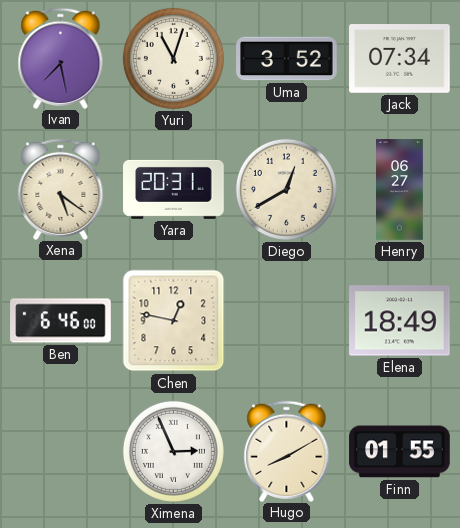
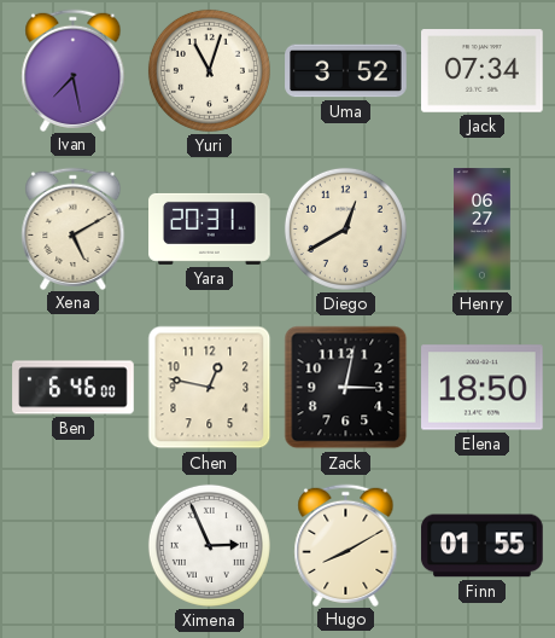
Xena: 5:21 -> 5:10 (74, 228)
Zack: none -> 3:02 (346, 388)
Elena: 18:49 -> 18:50 (483, 388)
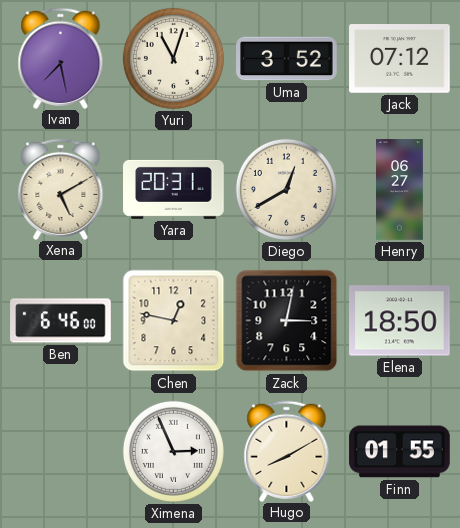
Jack: 07:34 -> 07:12 (400, 59)
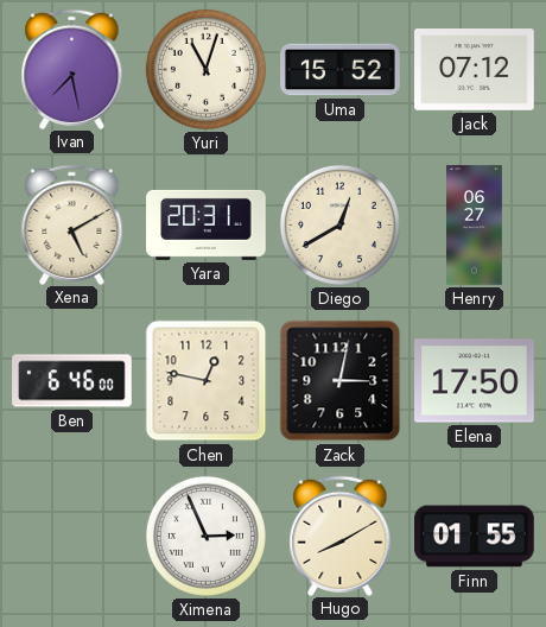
Uma: 3:52 -> 15:52 (341, 70)
Elena: 18:50 -> 17:50 (475, 381)
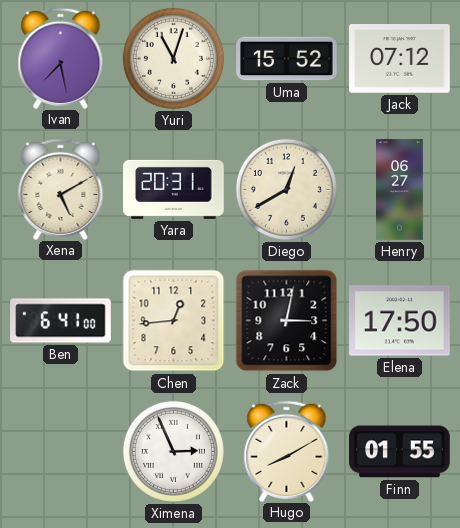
Ben: 6:46 -> 6:41 (61, 321)
Chen: 12:47 -> 12:44 (174, 321)
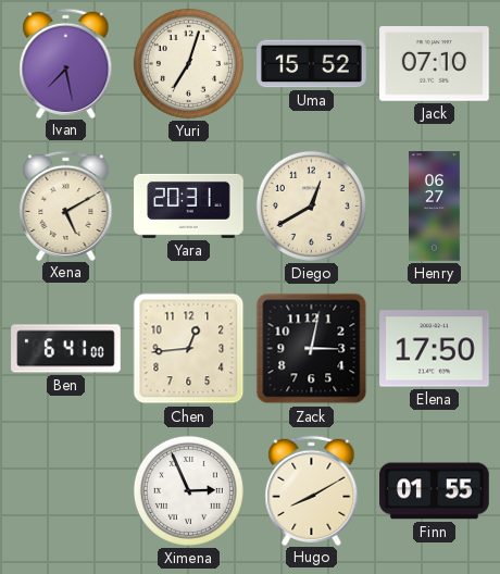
Yuri: 11:03 -> 7:03 (188, 63)
Jack: 07:12 -> 07:10 (435, 64)
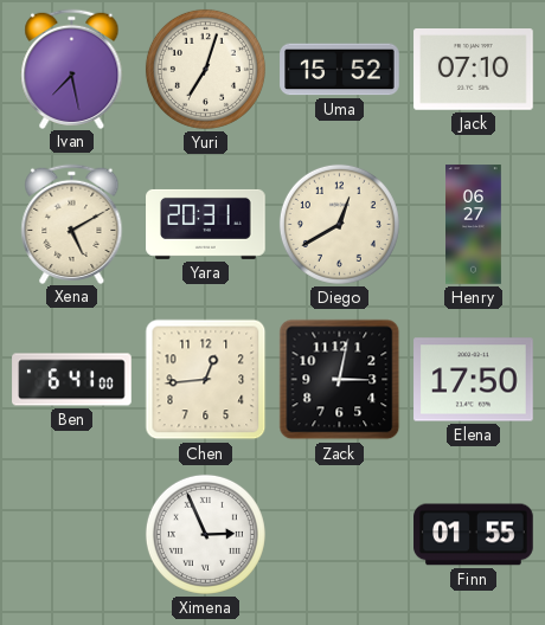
Hugo: 8:10 -> none (312, 490)
